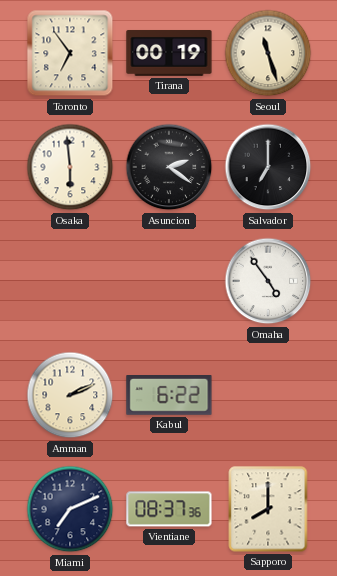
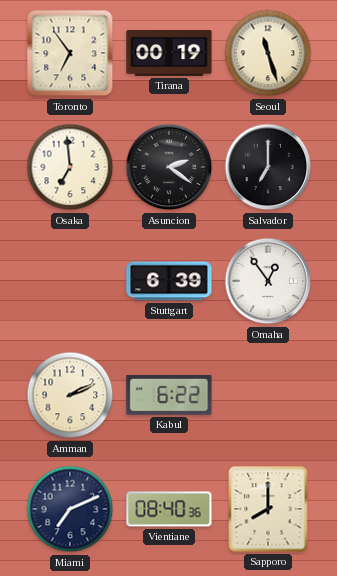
Osaka: 5:59 -> 6:59 (70, 167)
Stuttgart: none -> 6:39 (169, 281)
Omaha: 4:54 -> 12:54 (268, 281)
Vientiane: 08:37 -> 08:40 (169, 509)
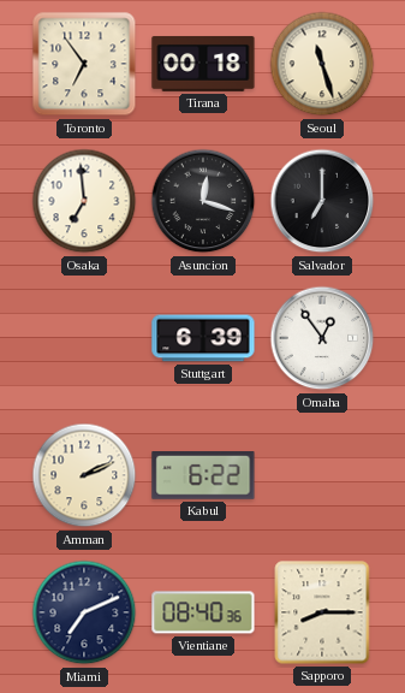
Tirana: 00:19 -> 00:18 (203, 64)
Asuncion: 2:21 -> 12:18 (203, 201)
Sapporo: 8:00 -> 8:15 (322, 612)
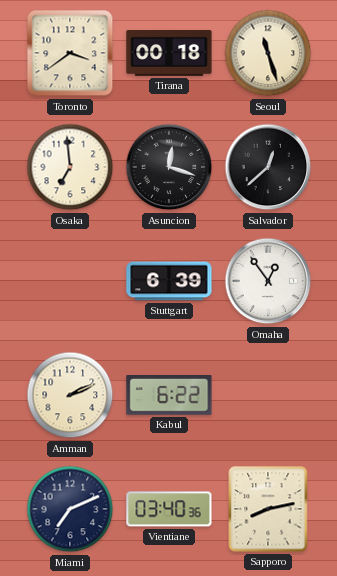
Toronto: 6:54 -> 3:39 (70, 53)
Salvador: 7:00 -> 12:38 (268, 167)
Vientiane: 08:40 -> 03:40 (169, 509)
Sapporo: 8:15 -> 8:13 (268, 509)
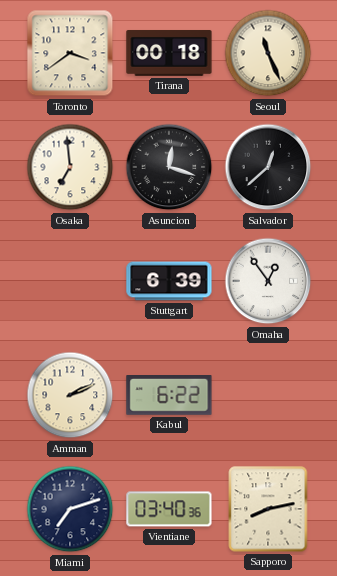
Seoul: 11:27 -> 11:26 (268, 53)
Miami: 7:11 -> 7:12 (70, 509)
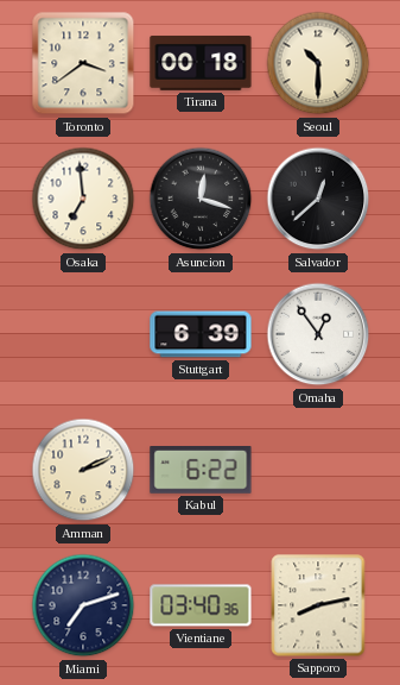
Seoul: 11:26 -> 10:30 (318, 63)
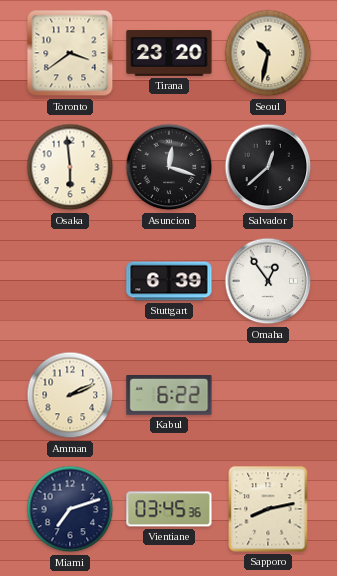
Tirana: 00:18 -> 23:20 (169, 53)
Seoul: 10:30 -> 10:32 (268, 53)
Osaka: 6:59 -> 5:59 (70, 167)
Vientiane: 03:40 -> 03:45 (169, 509)
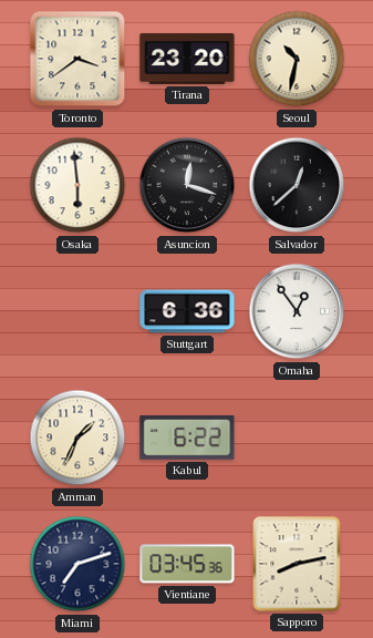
Stuttgart: 6:39 -> 6:36 (187, 311)
Amman: 2:11 -> 1:34 (77, 438)
